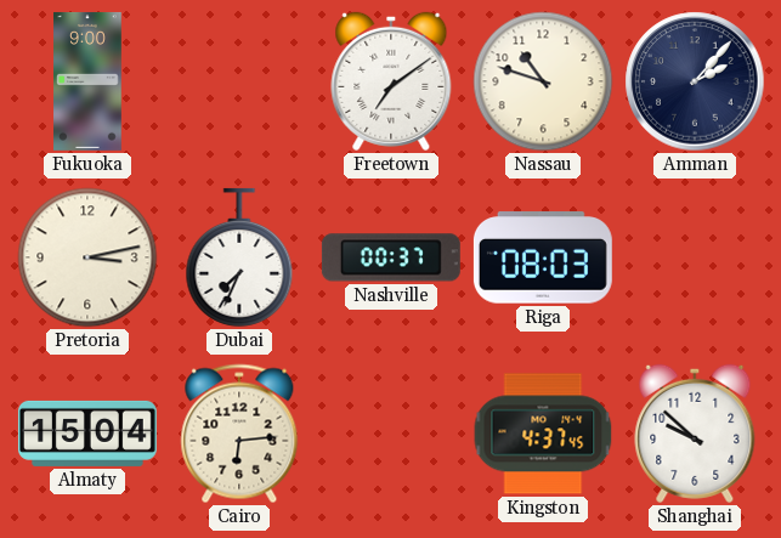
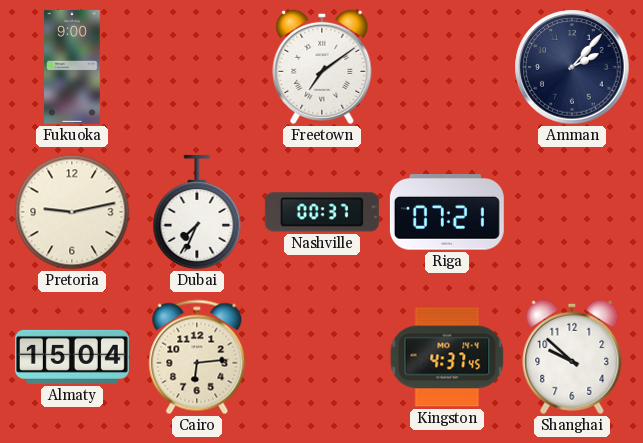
Nassau: 10:48 -> none (543, 81)
Pretoria: 3:13 -> 9:13 (72, 212)
Riga: 08:03 -> 07:21 (447, 212)
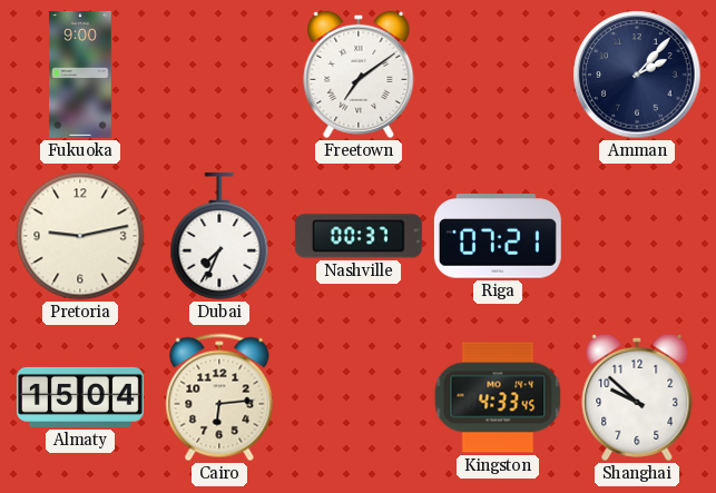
Kingston: 4:37 -> 4:33 (498, 397)
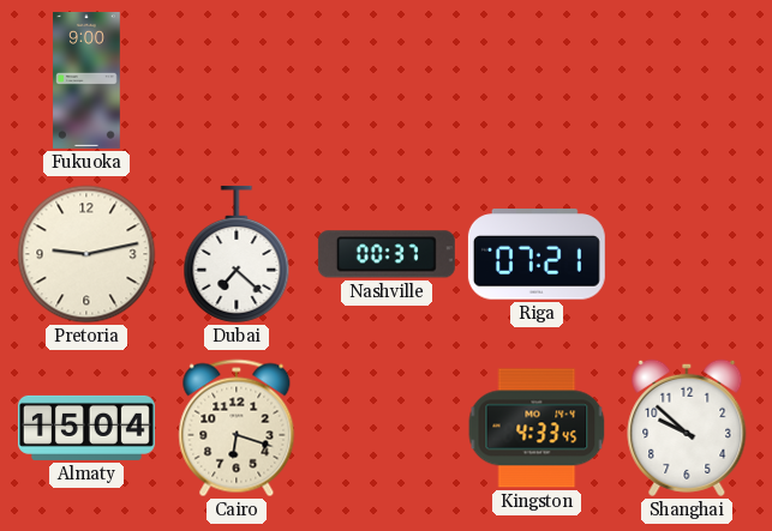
Freetown: 7:09 -> none (359, 75)
Amman: 2:07 -> none (637, 75)
Dubai: 7:34 -> 7:22 (237, 254)
Cairo: 6:14 -> 6:18 (237, 428)
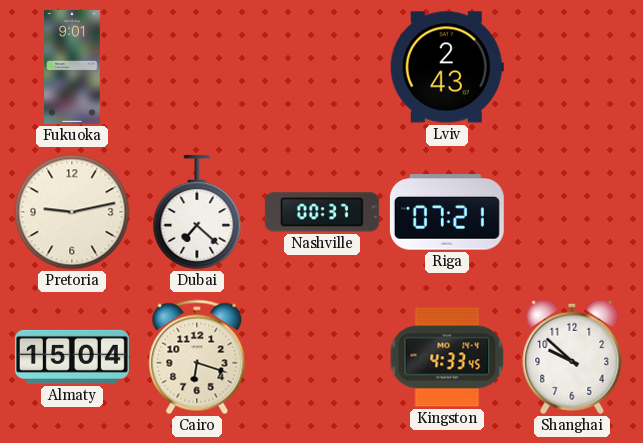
Fukuoka: 9:00 -> 9:01 (73, 67)
Lviv: none -> 2:43 (447, 67)
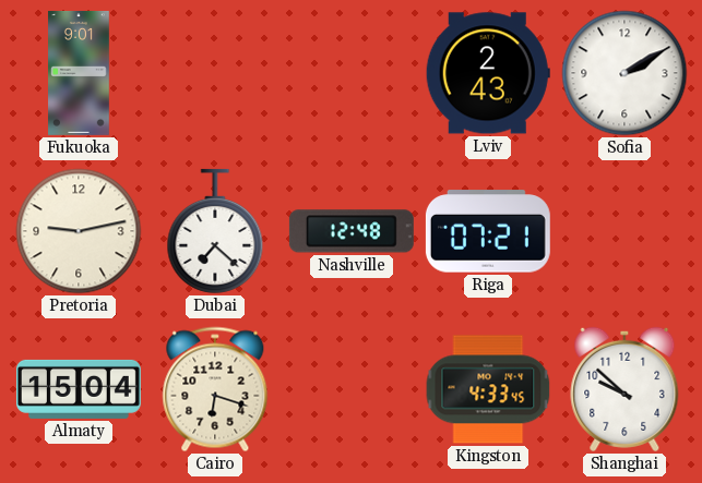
Sofia: none -> 2:10 (624, 73)
Nashville: 00:37 -> 12:48 (352, 231)
